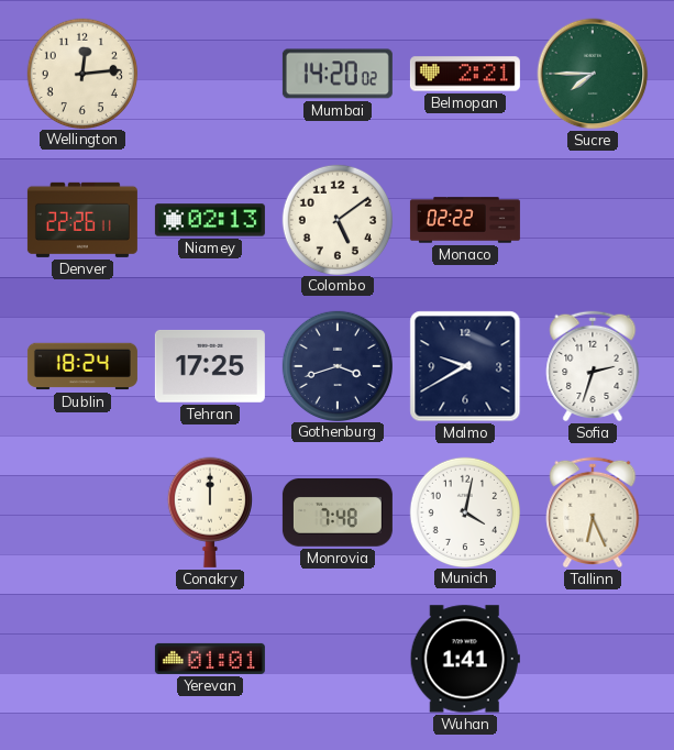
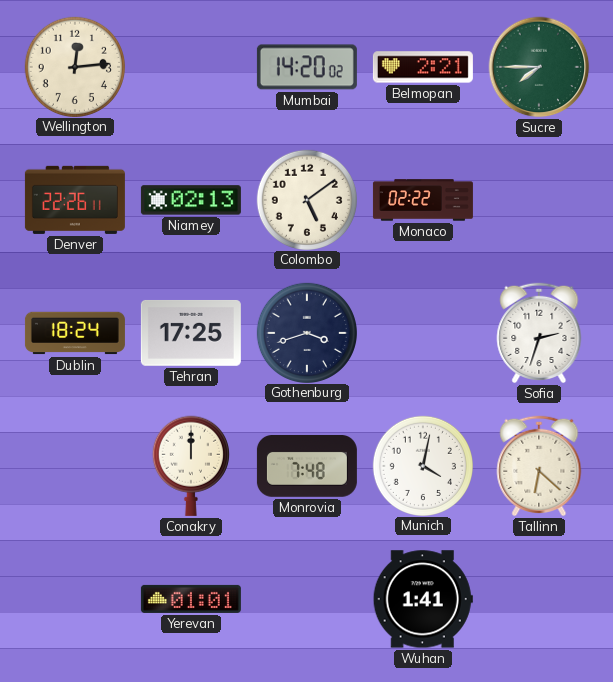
Malmo: 9:40 -> none (465, 366)
Tallinn: 6:26 -> 6:22 (539, 466)
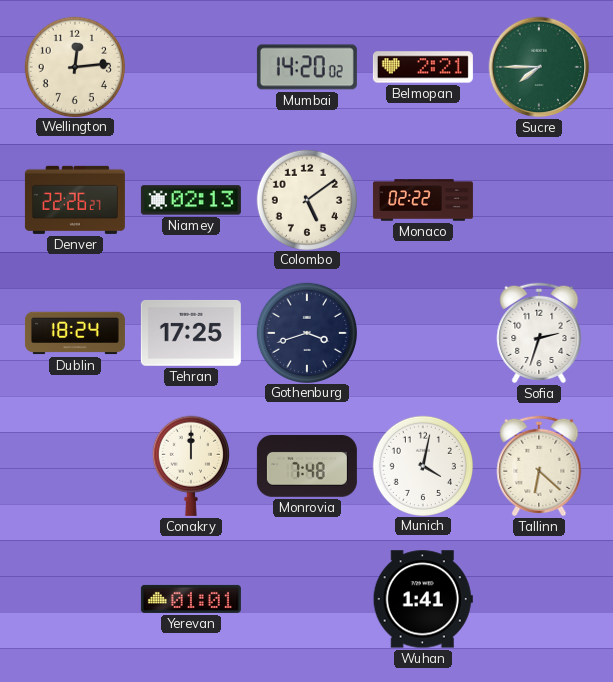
Denver: 22:26:11 -> 22:26:27 (75, 200)
